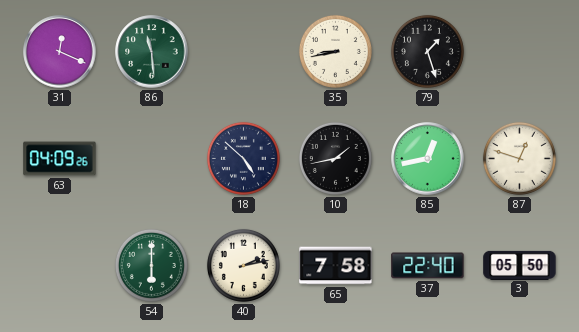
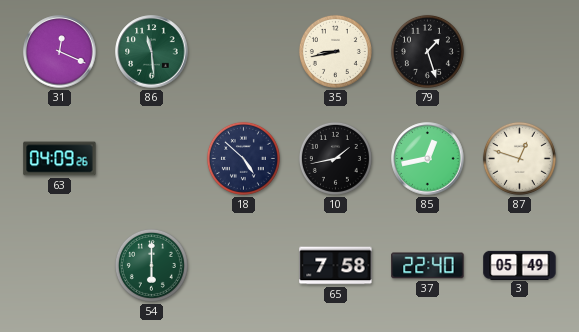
40: 2:13 -> none (243, 265)
3: 05:50 -> 05:49 (520, 265)
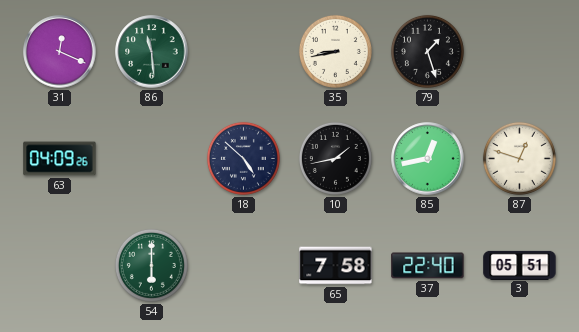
3: 05:49 -> 05:51 (520, 265)
